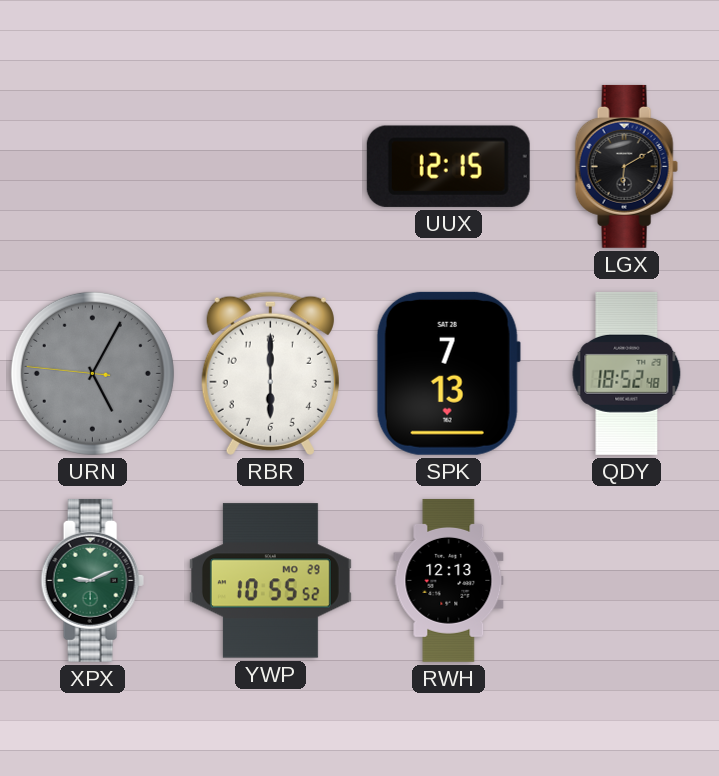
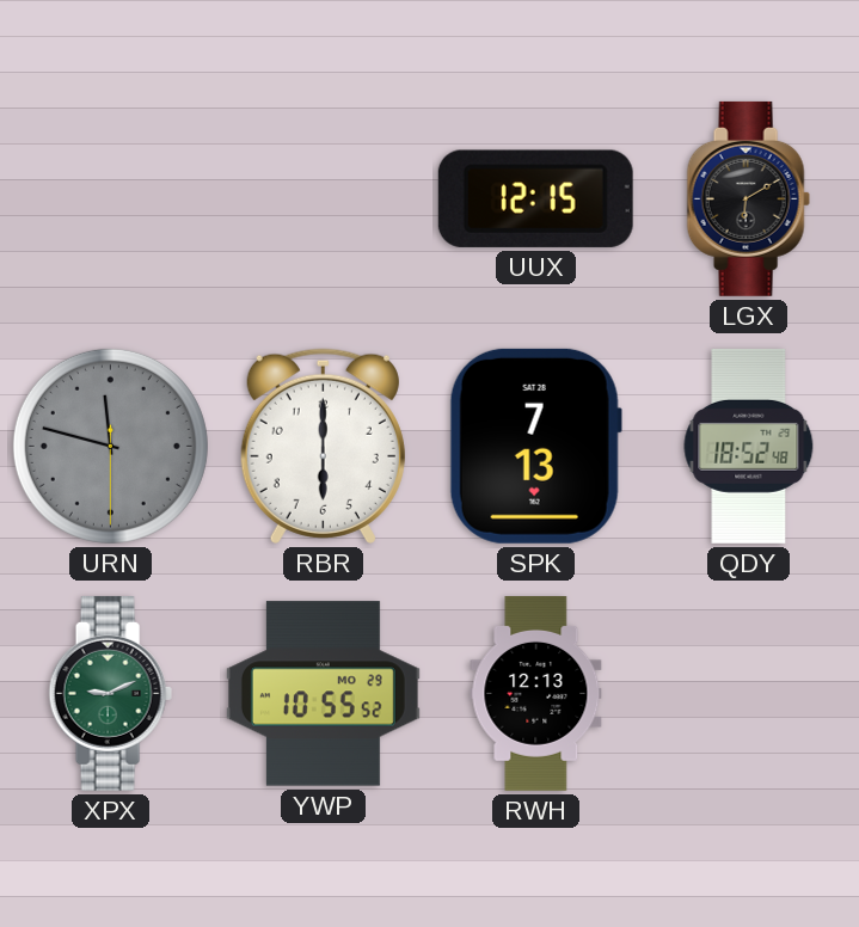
URN: 5:04 -> 11:47 (110, 446)
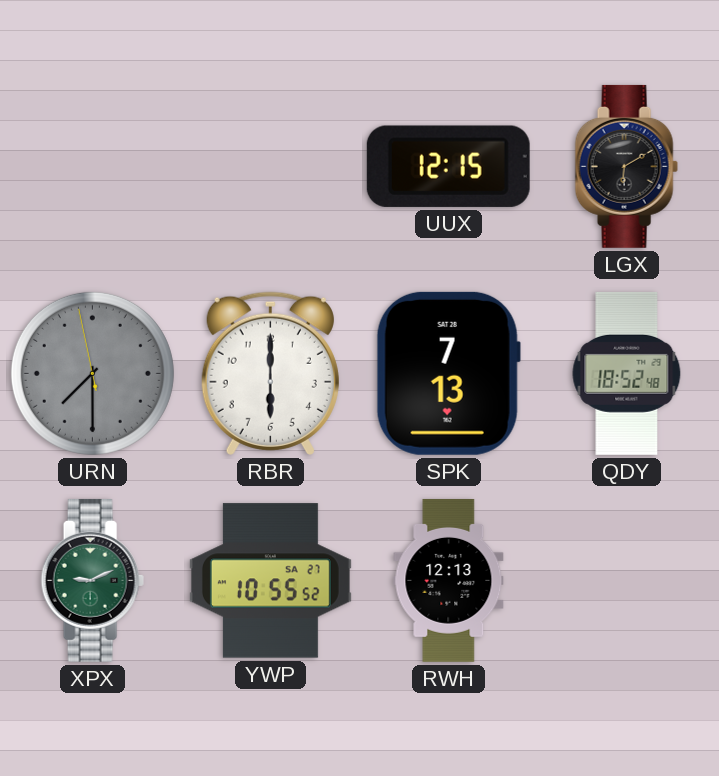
URN: 11:47 -> 7:29 (92, 373)
YWP date: MO 29 -> SA 27 (270, 581)
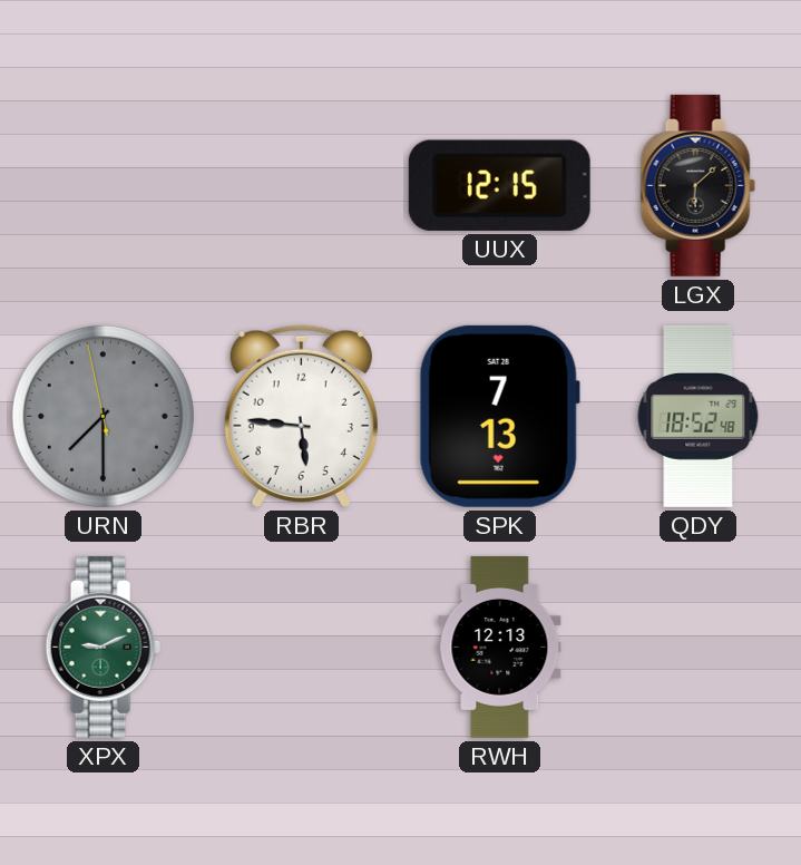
LGX: 6:10 -> 6:08 (697, 185)
RBR: 6:00 -> 5:46 (301, 416)
YWP: 10:55 -> none (270, 581)
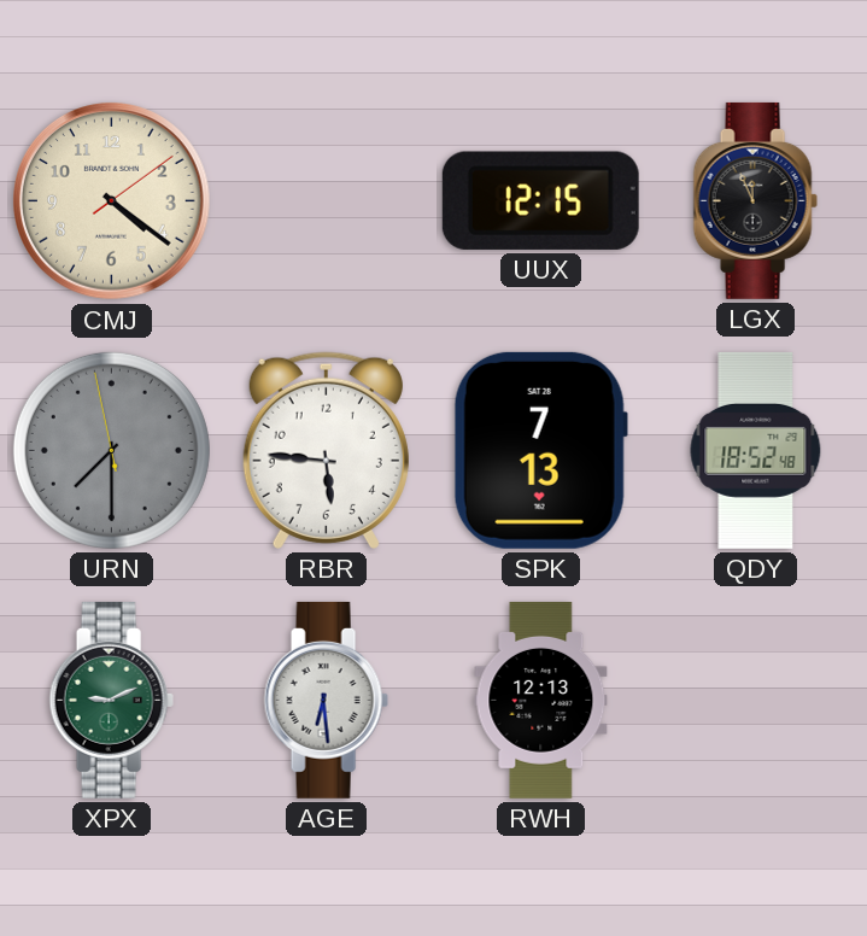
CMJ: none -> 4:21 (112, 201)
LGX: 6:08 -> 11:56 (755, 200)
AGE: none -> 6:29 (326, 700)
